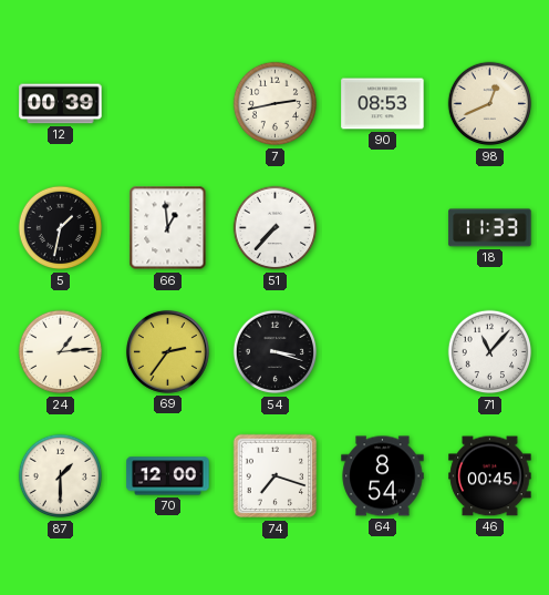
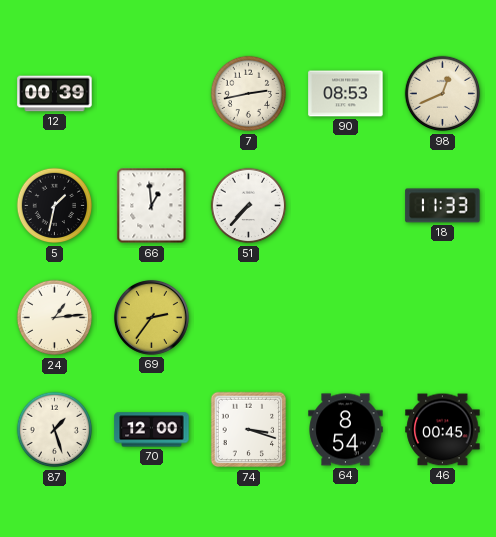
54: 3:18 -> none (276, 352)
71: 11:07 -> none (490, 352)
87: 1:30 -> 1:27 (55, 430)
74: 7:18 -> 3:18 (249, 430)
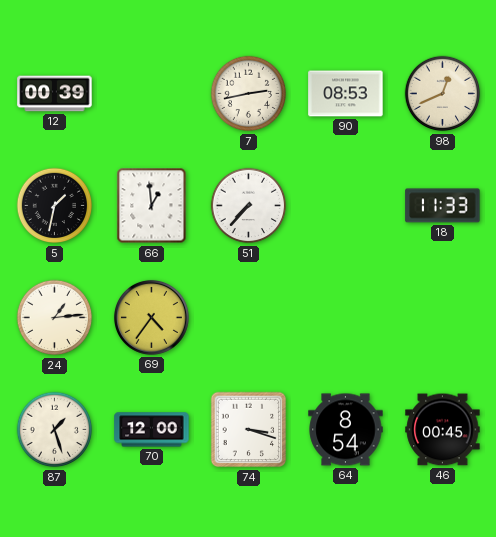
69: 2:36 -> 4:36 (151, 317)
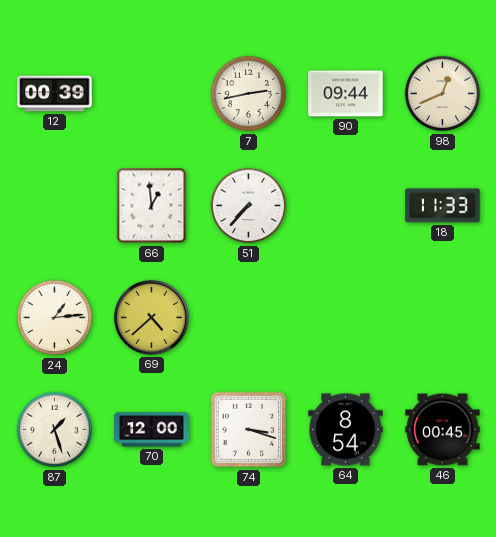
90: 08:53 -> 09:44 (346, 94)
5: 1:32 -> none (55, 206)
69: 4:36 -> 4:38 (151, 317)
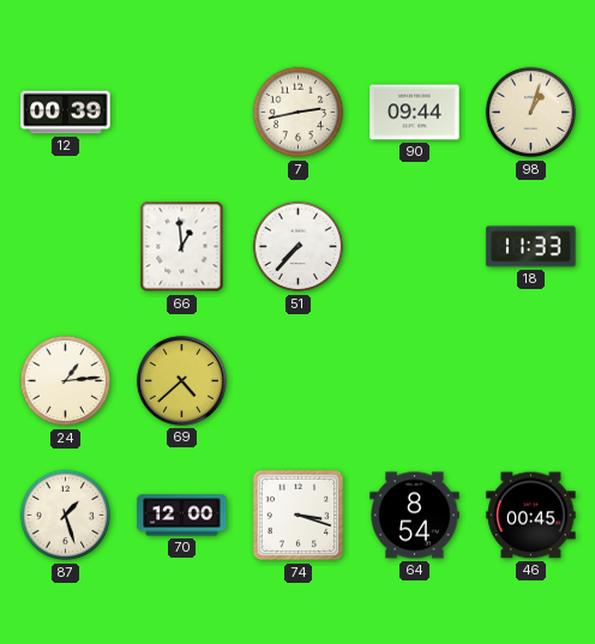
98: 12:41 -> 1:03 (531, 113)
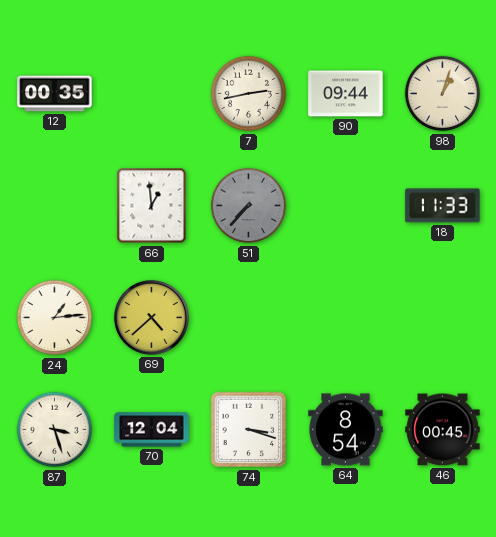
12: 00:39 -> 00:35 (55, 94)
51 dial: white -> grey (249, 206)
87: 1:27 -> 3:27 (55, 430)
70: 12:00 -> 12:04 (152, 430)
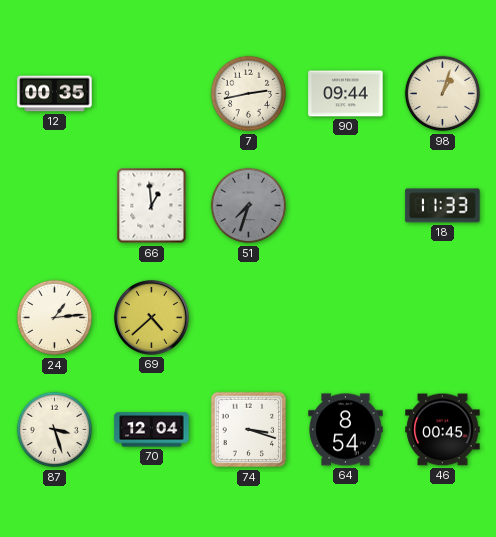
51: 7:37 -> 7:33 (249, 206)
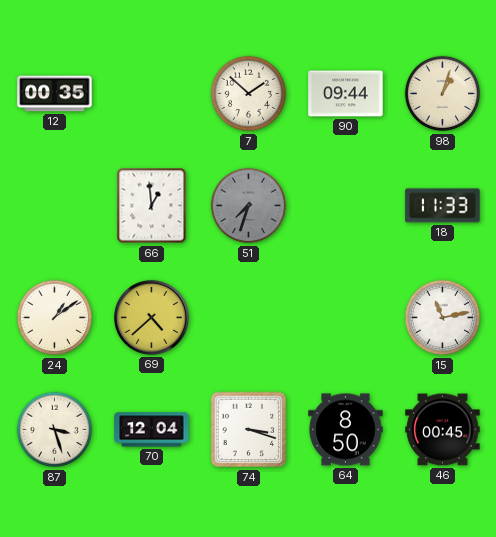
7: 2:43 -> 1:52 (249, 94)
24: 1:14 -> 1:09 (55, 318)
15: none -> 11:13 (443, 318)
64: 8:54 -> 8:50 (346, 430)
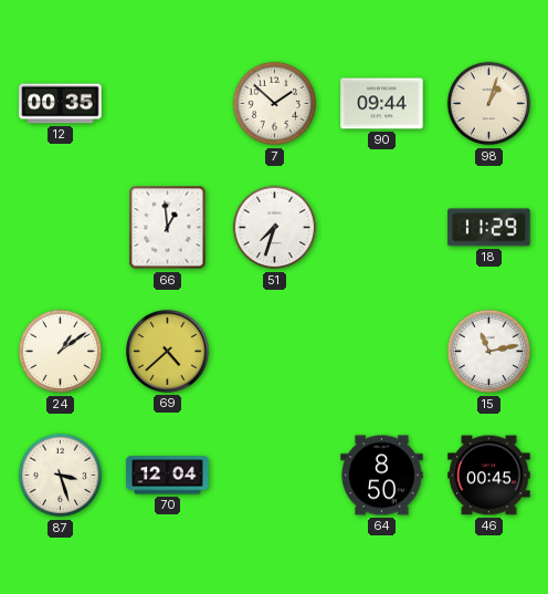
51 dial: grey -> white (275, 228)
18: 11:33 -> 11:29 (489, 228)
74: 3:18 -> none (249, 430)
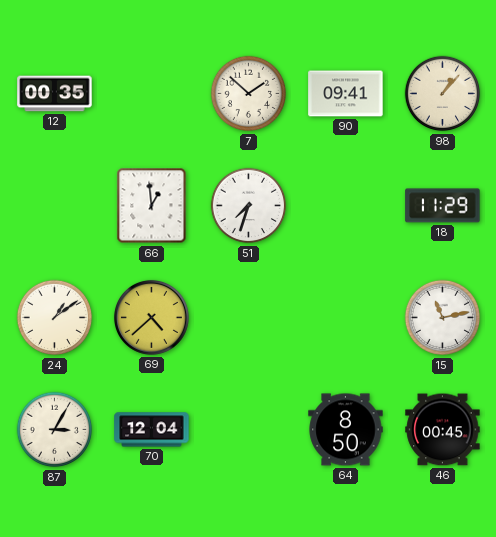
90: 09:44 -> 09:41 (346, 94)
98: 1:03 -> 1:07 (443, 94)
87: 3:27 -> 3:05 (55, 430)
